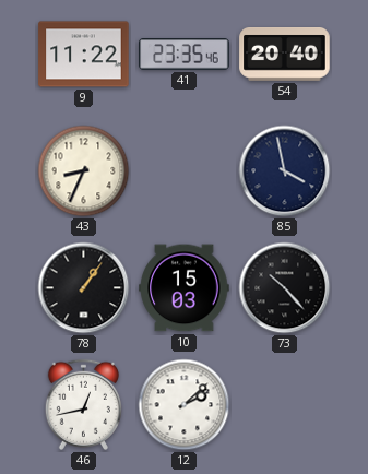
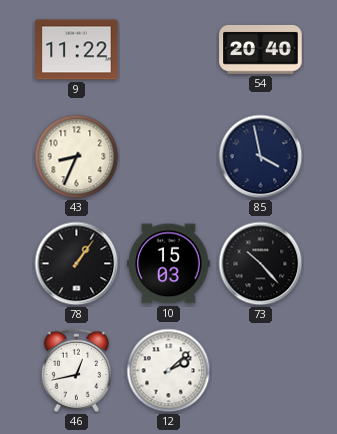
41: 23:35 -> none (185, 55)
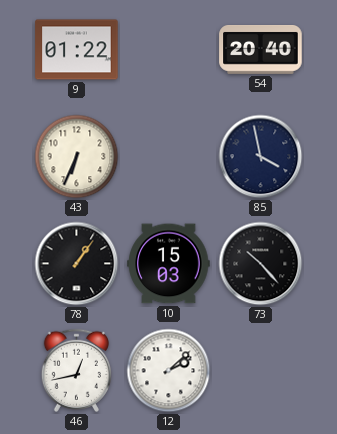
9: 11:22 -> 01:22 (77, 50)
43: 8:34 -> 6:34 (77, 157)
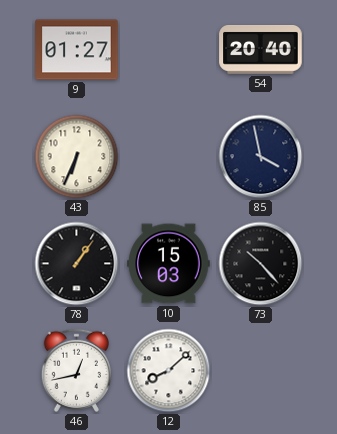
9: 01:22 -> 01:27 (77, 50)
12: 2:08 -> 8:08 (169, 371)
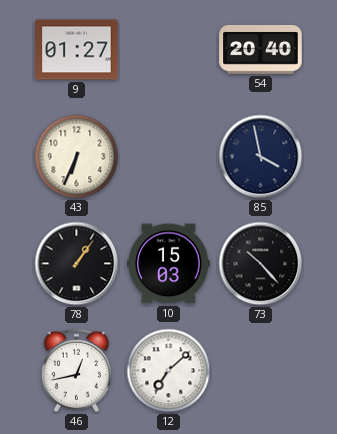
12: 8:08 -> 7:08 (169, 371)
